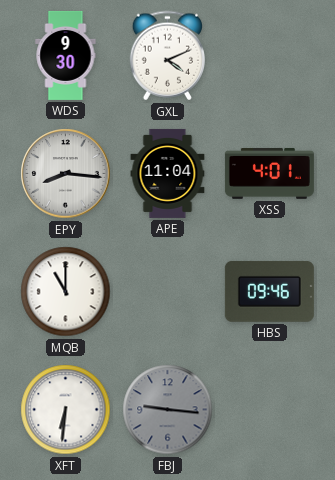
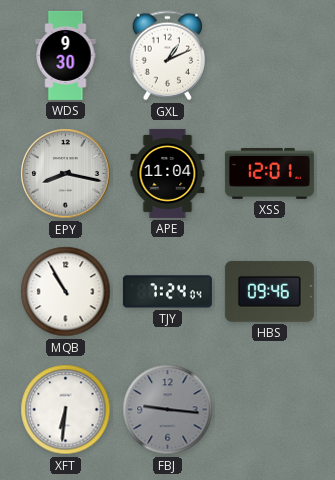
GXL: 4:11 -> 1:11 (167, 56)
EPY: 8:16 -> 8:17 (66, 174)
XSS: 4:01 -> 12:01 (269, 173)
MQB: 11:00 -> 10:55 (66, 292)
TJY: none -> 7:24 (167, 292)
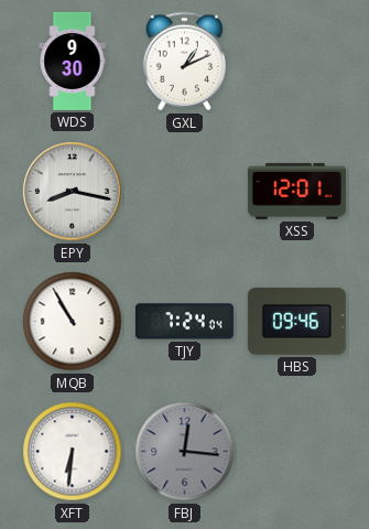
APE: 11:04 -> none (168, 173)
FBJ: 9:16 -> 12:16 (185, 452)
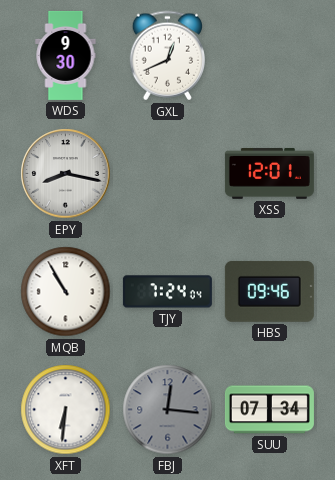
GXL: 1:11 -> 12:41 (167, 56)
SUU: none -> 07:34 (269, 410)
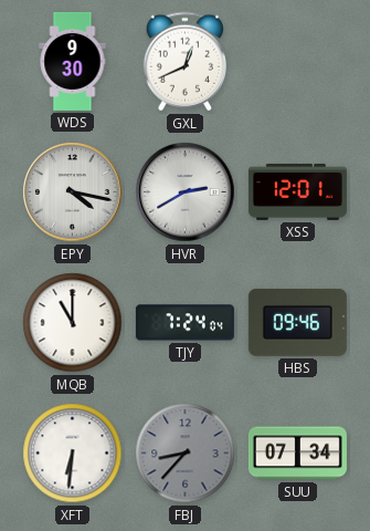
EPY: 8:17 -> 4:17 (73, 192)
HVR: none -> 2:40 (186, 192)
MQB: 10:55 -> 11:00 (73, 323)
FBJ: 12:16 -> 8:37 (186, 454)
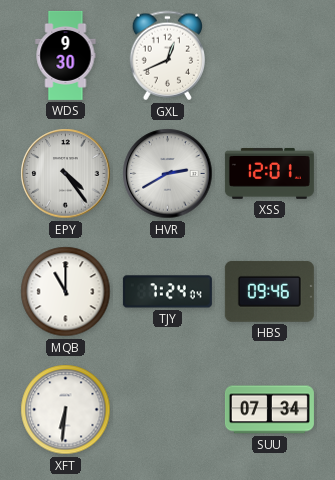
EPY: 4:17 -> 4:24 (66, 174)
FBJ: 8:37 -> none (186, 454)
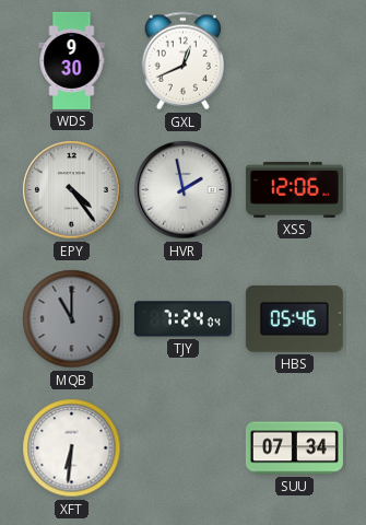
HVR: 2:40 -> 1:58 (184, 190)
XSS: 12:01 -> 12:06 (294, 189)
MQB dial: white -> grey (72, 319)
HBS: 09:46 -> 05:46 (294, 318)
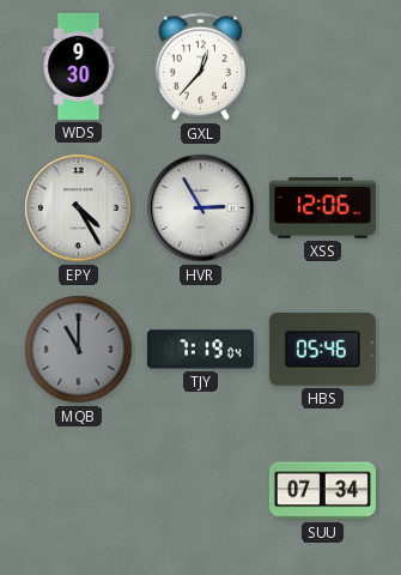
GXL: 12:41 -> 12:37 (200, 67)
EPY: 4:24 -> 4:25 (79, 208)
HVR: 1:58 -> 2:55 (201, 208)
TJY: 7:24 -> 7:19 (200, 350)
XFT: 6:31 -> none (72, 448)
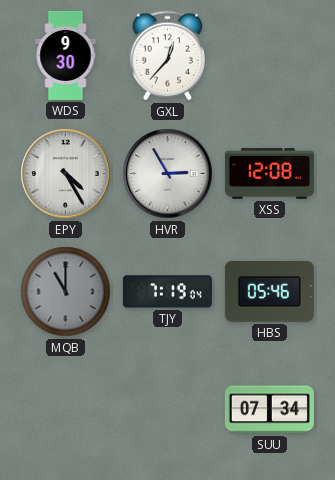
XSS: 12:06 -> 12:08 (269, 173)
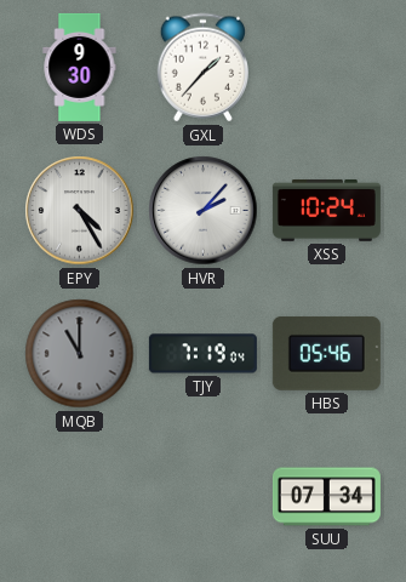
GXL: 12:37 -> 1:37 (202, 68)
HVR: 2:55 -> 2:07 (204, 211)
XSS: 12:08 -> 10:24 (326, 210)
